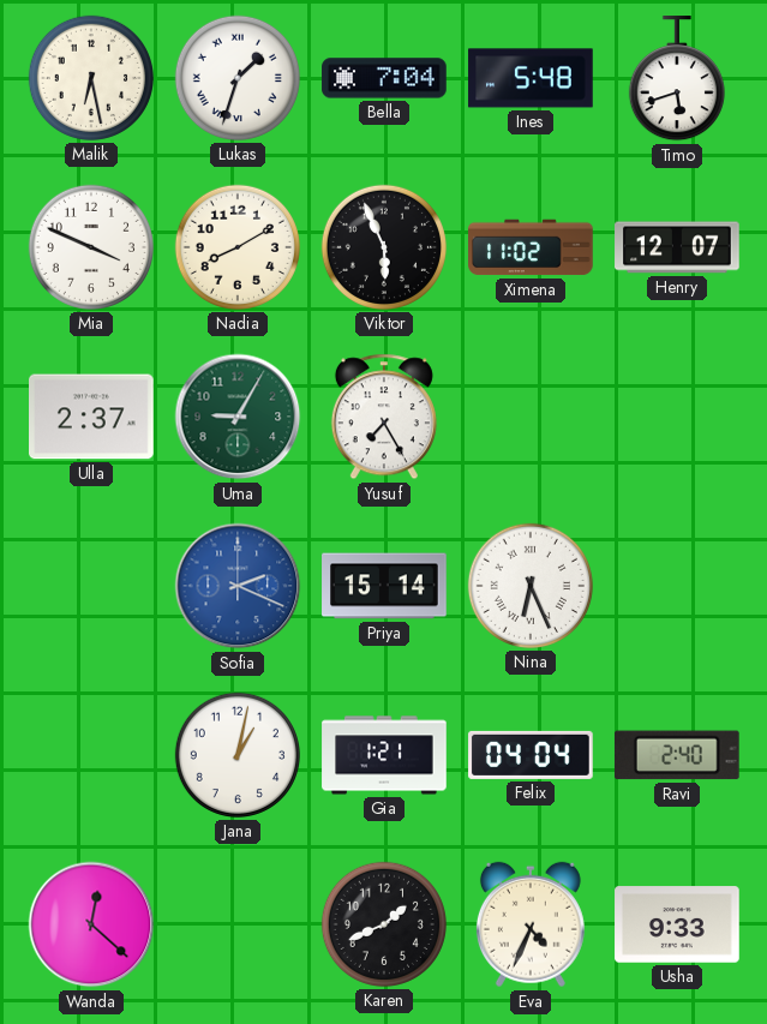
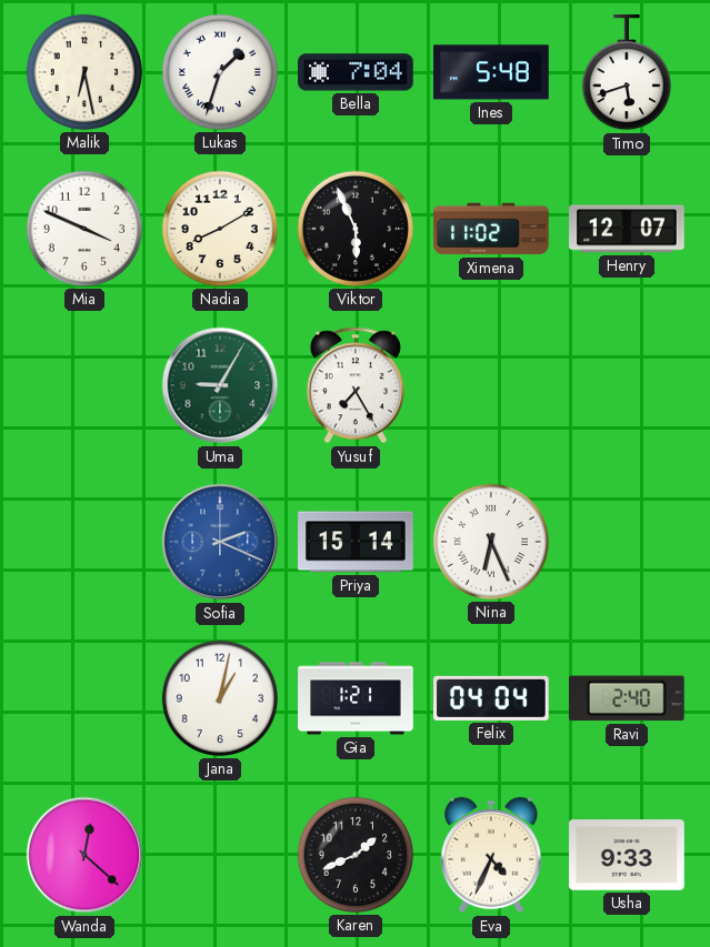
Ulla: 2:37 -> none (92, 417)
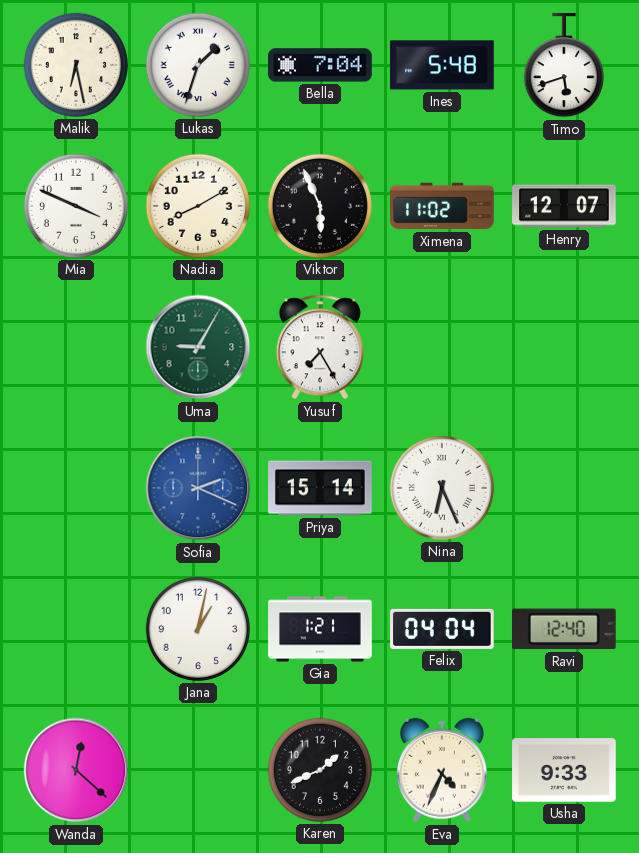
Ravi: 2:40 -> 12:40 (564, 629)
